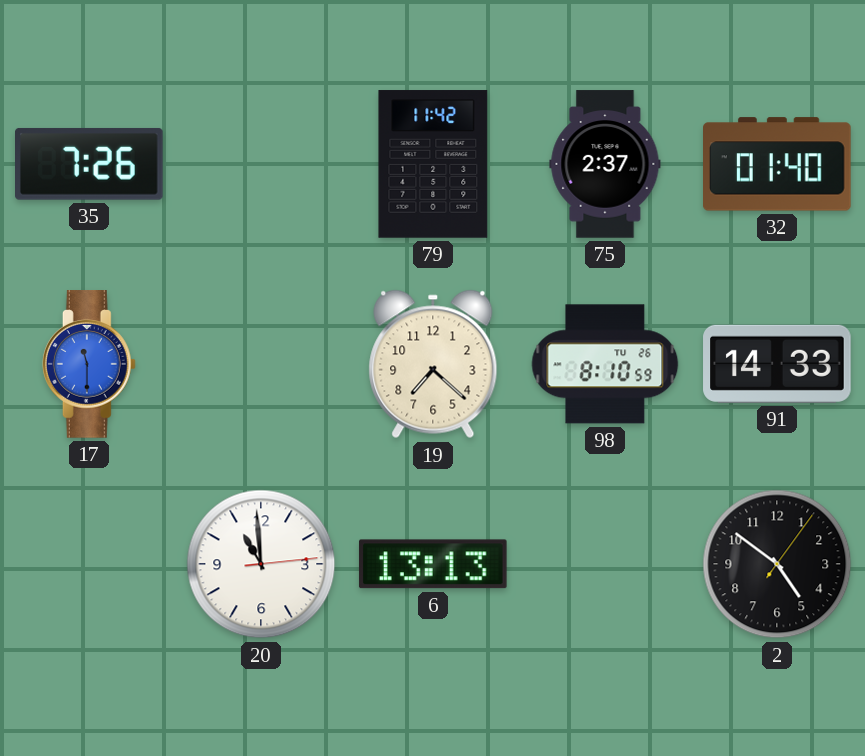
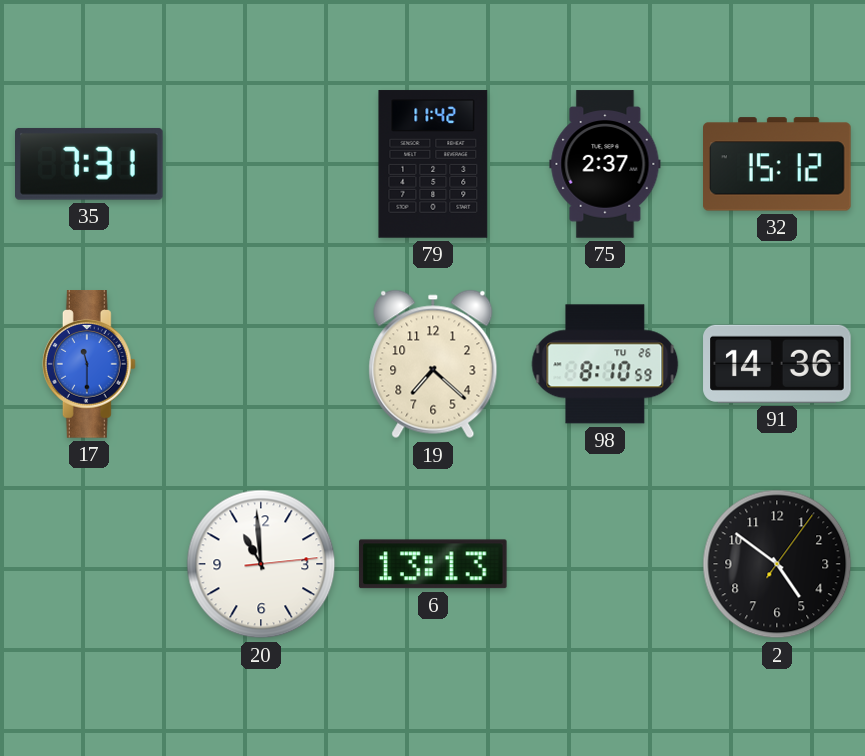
35: 7:26 -> 7:31 (90, 164)
32: 01:40 -> 15:12 (778, 164)
91: 14:33 -> 14:36 (777, 364)
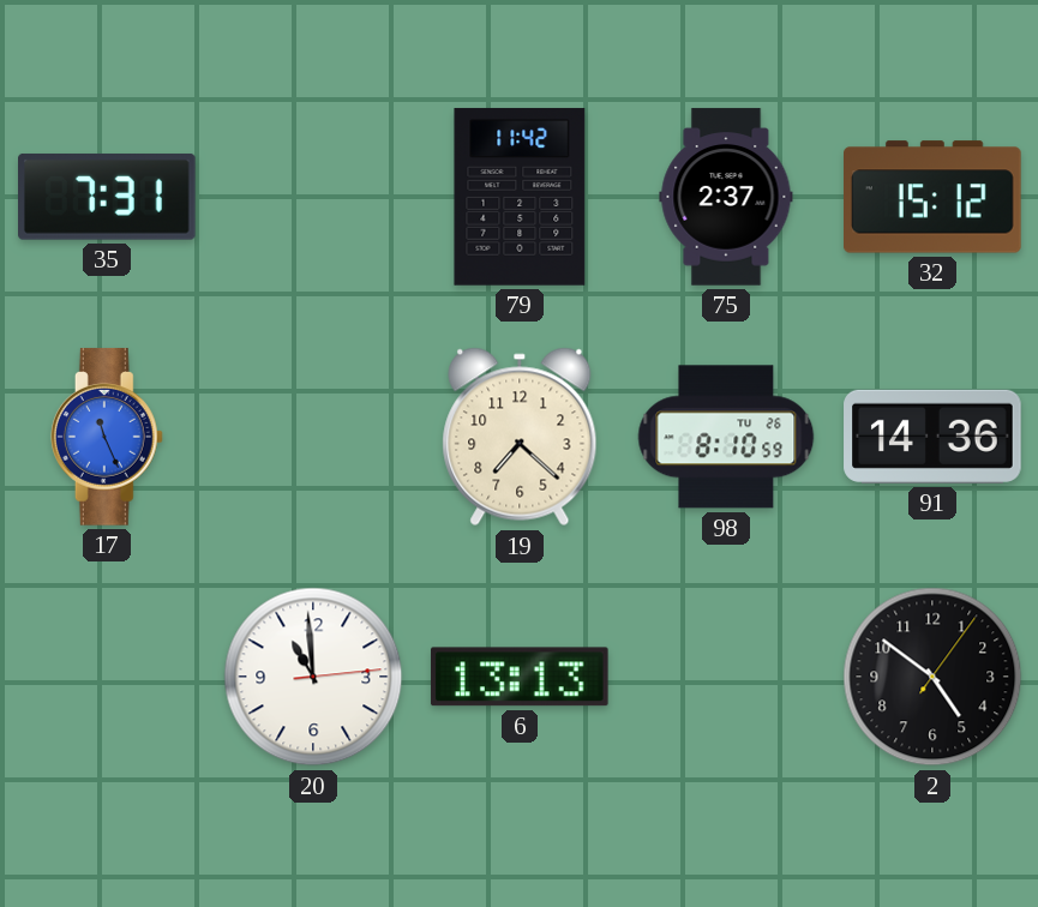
17: 11:30 -> 11:26 (107, 437)
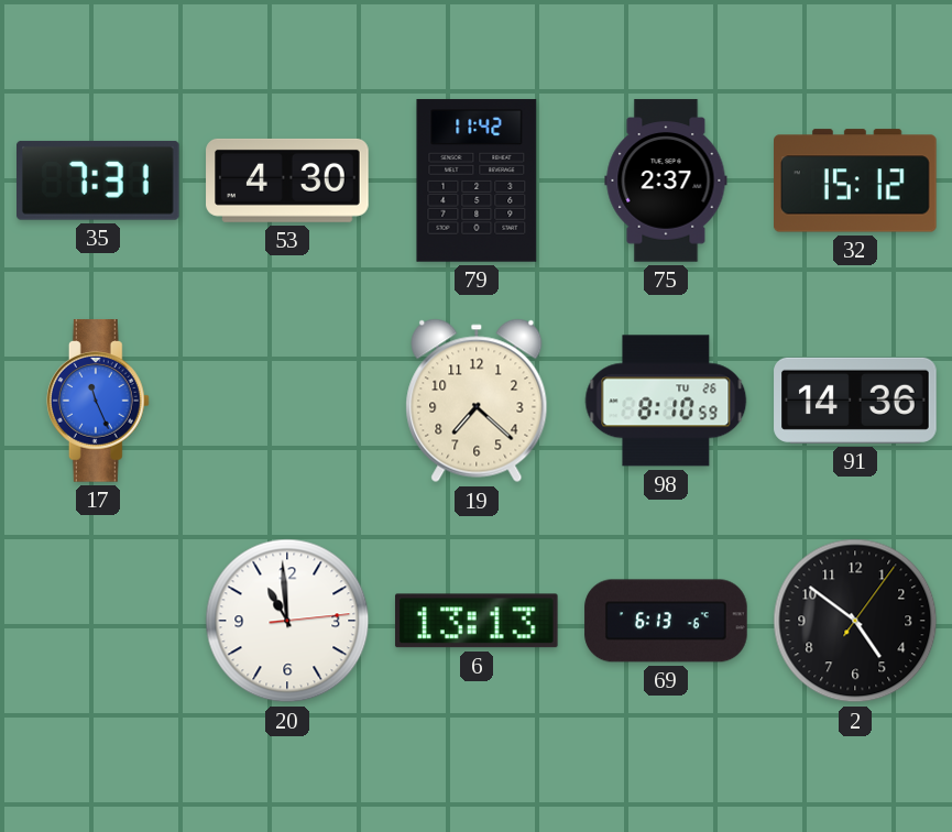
53: none -> 4:30 (287, 180)
69: none -> 6:13 (666, 621)
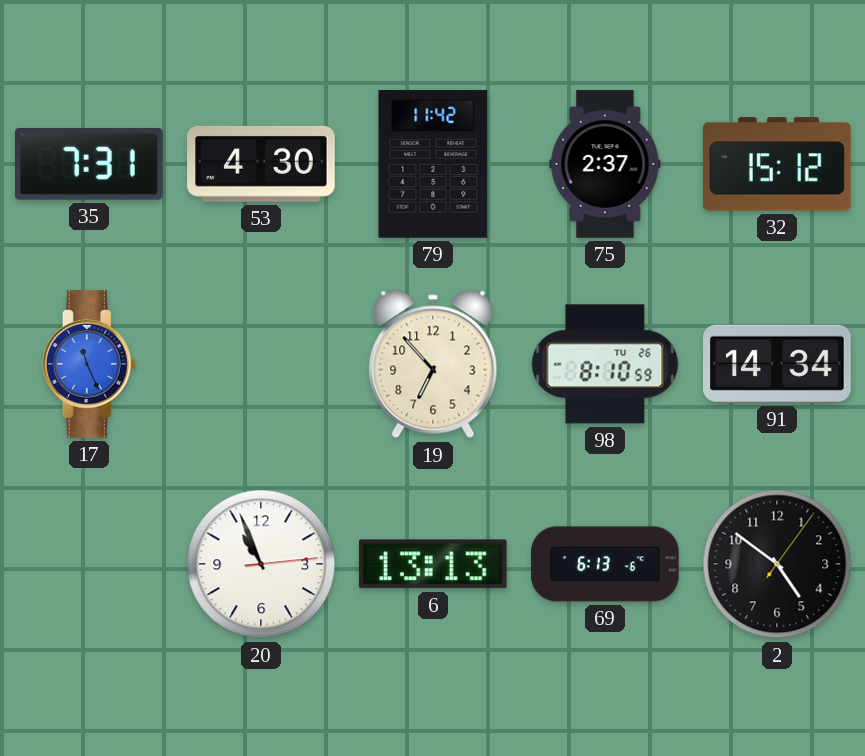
19: 7:22 -> 6:53 (433, 364)
91: 14:36 -> 14:34 (777, 364)
20: 10:59 -> 10:56 (261, 564)
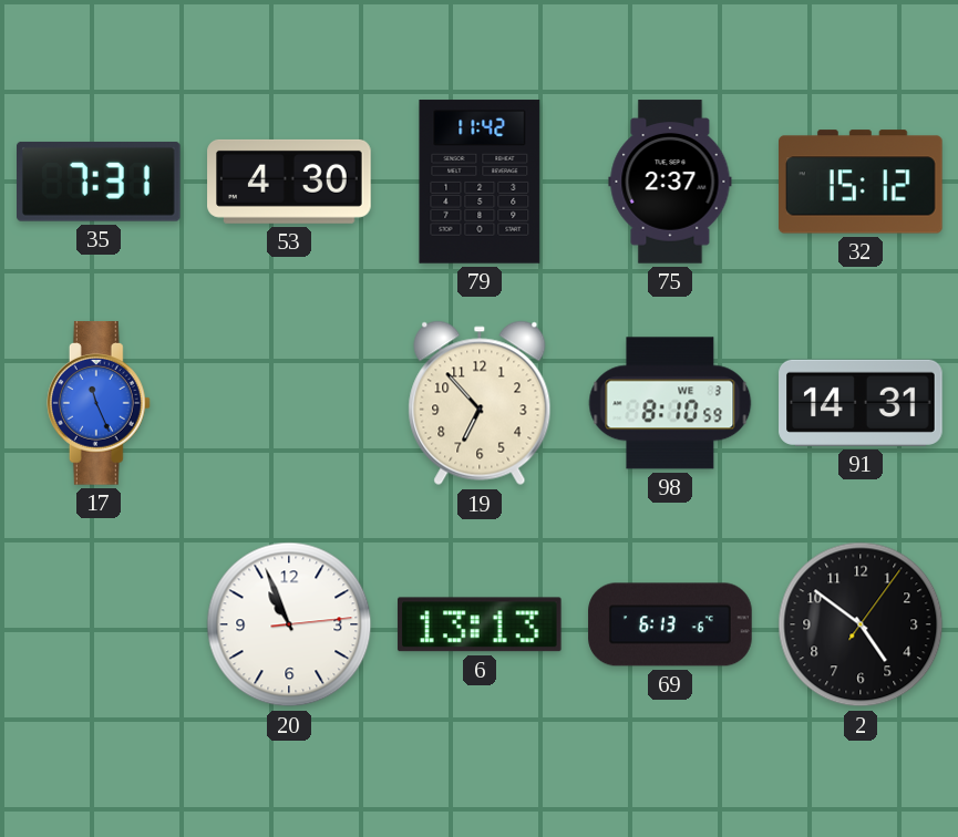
98 date: TU 26 -> WE 3 (670, 403)
91: 14:34 -> 14:31 (861, 403)
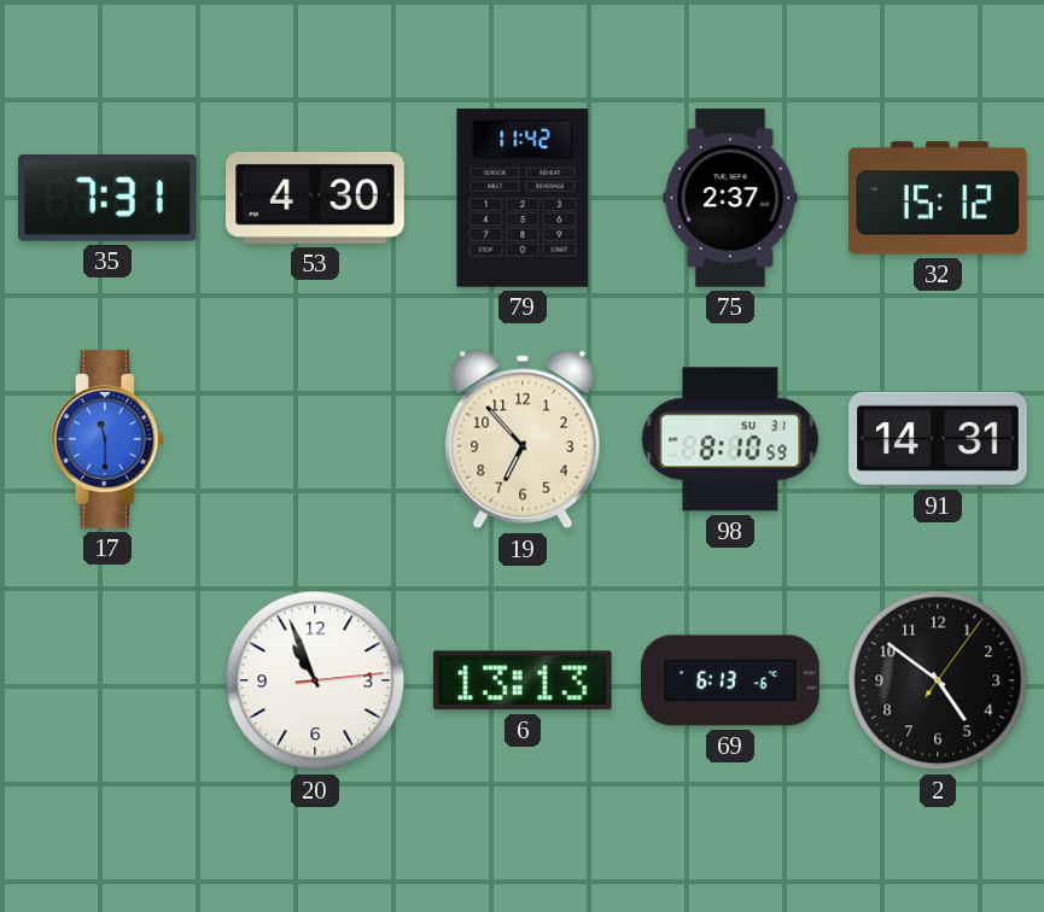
17: 11:26 -> 11:30 (107, 439)
98 date: WE 3 -> SU 31 (730, 439)
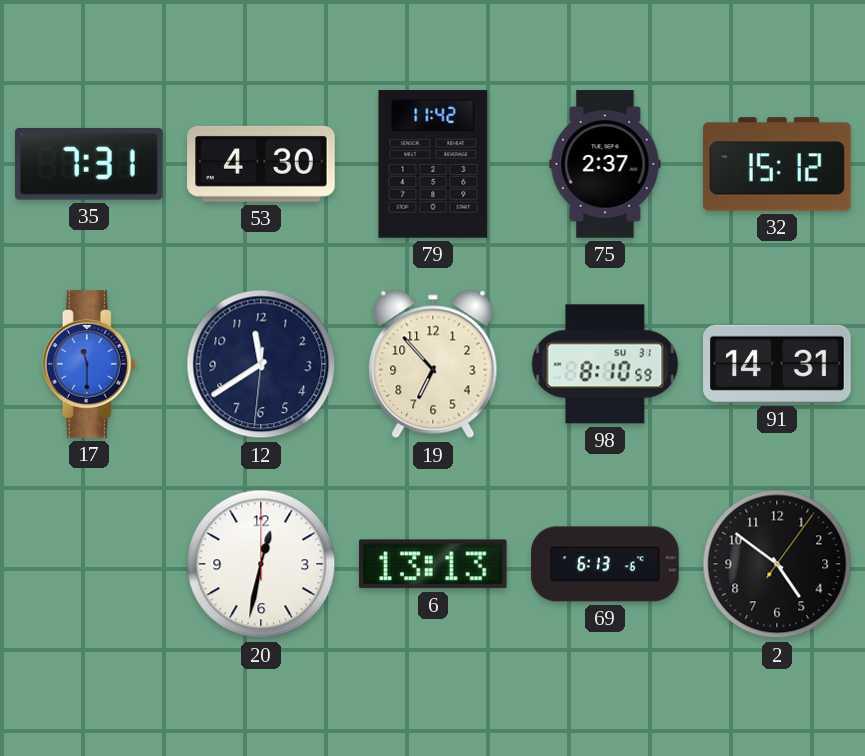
12: none -> 11:39 (261, 364)
20: 10:56 -> 12:32 (261, 564)
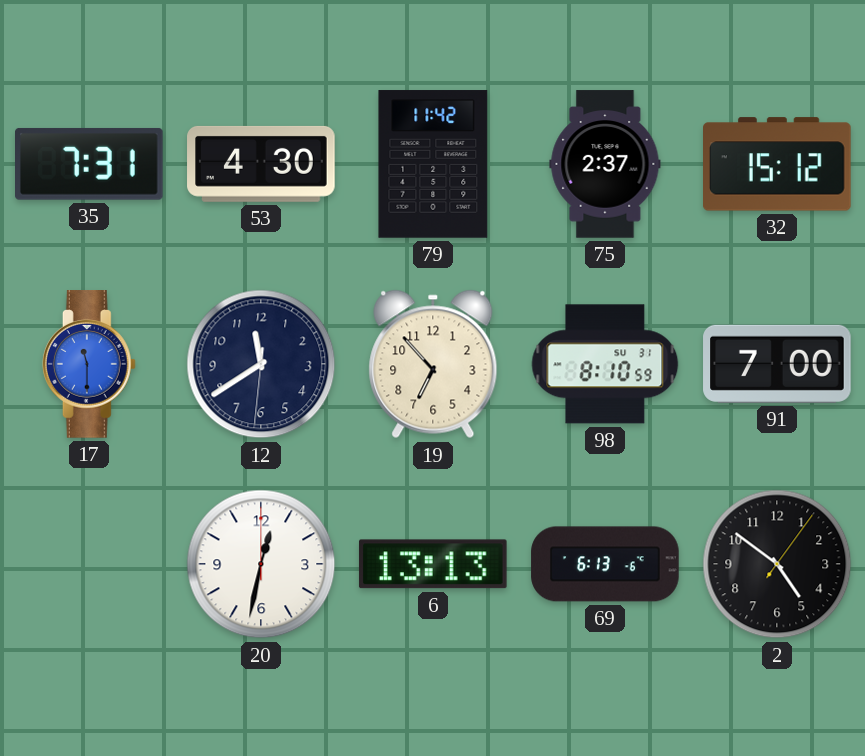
91: 14:31 -> 7:00 (777, 364)
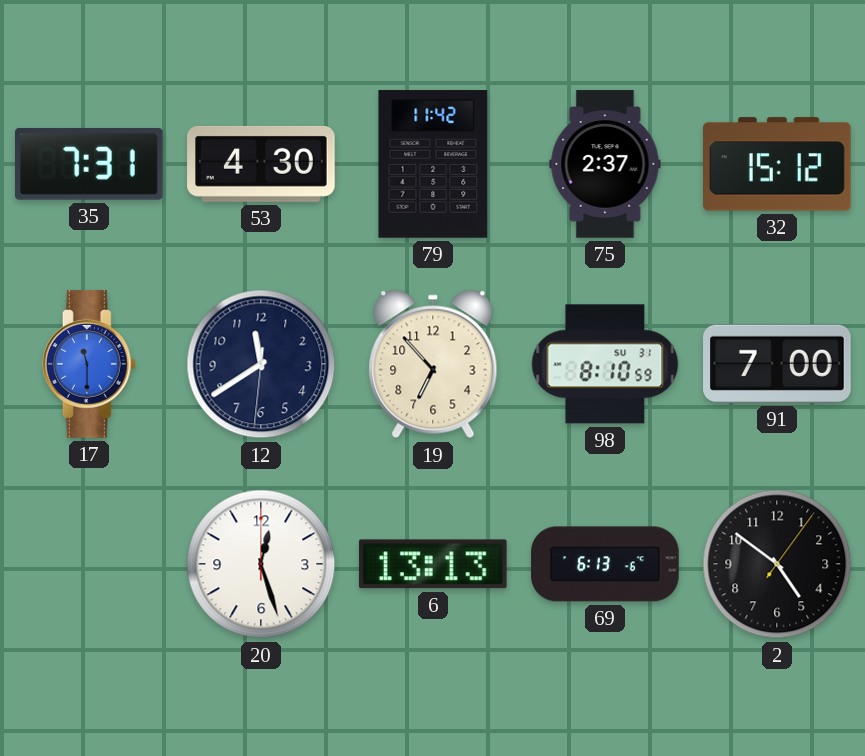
20: 12:32 -> 12:27 (261, 564)
